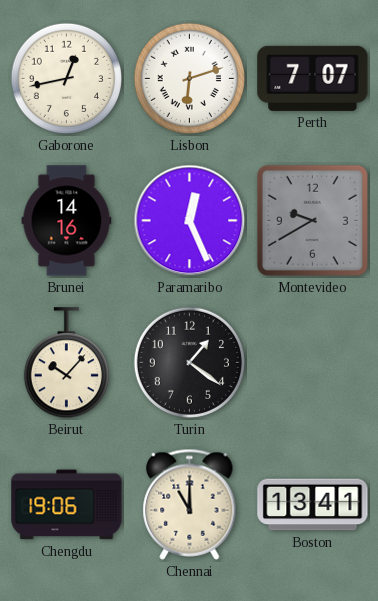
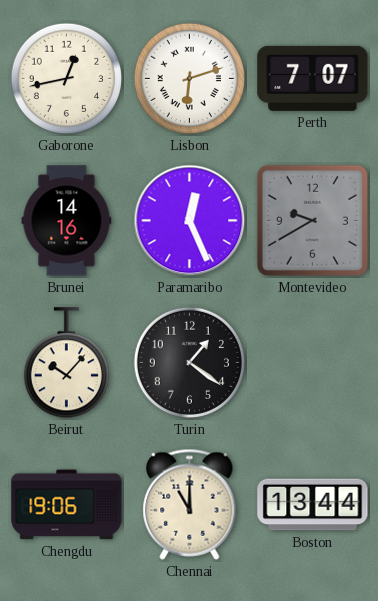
Boston: 13:41 -> 13:44 (313, 505)
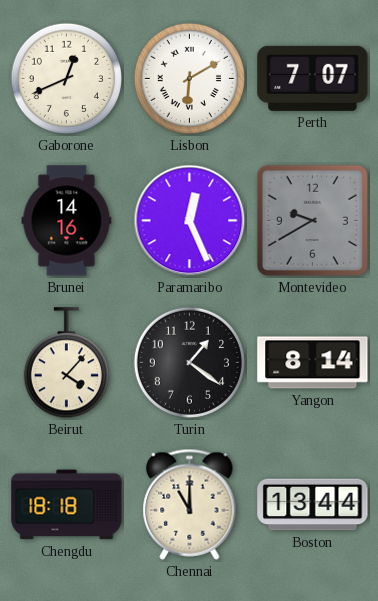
Gaborone: 12:43 -> 12:41 (66, 78)
Lisbon: 6:12 -> 6:10 (189, 78)
Beirut: 10:07 -> 4:07 (66, 363)
Yangon: none -> 8:14 (313, 363)
Chengdu: 19:06 -> 18:18 (67, 505)
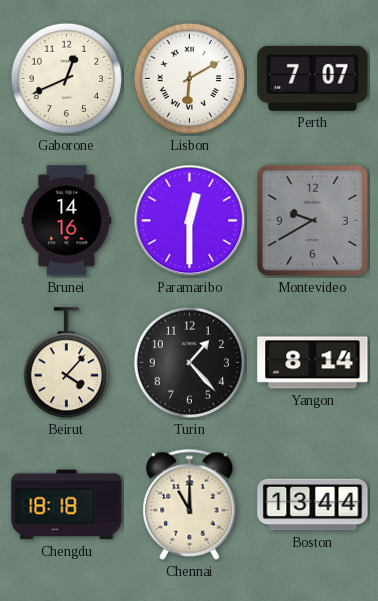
Paramaribo: 12:26 -> 12:30 (190, 221)
Turin: 1:21 -> 1:23 (189, 362)
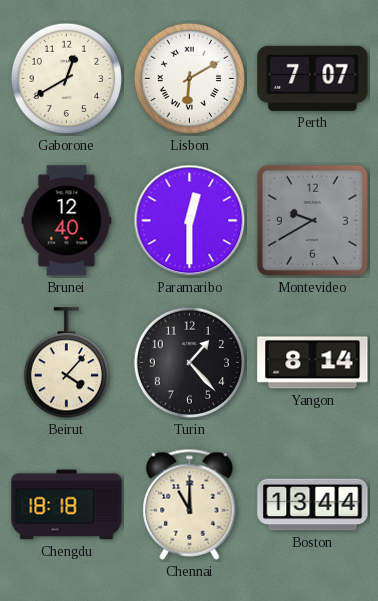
Gaborone: 12:41 -> 12:40 (66, 78)
Brunei: 14:16 -> 12:40 (67, 221)
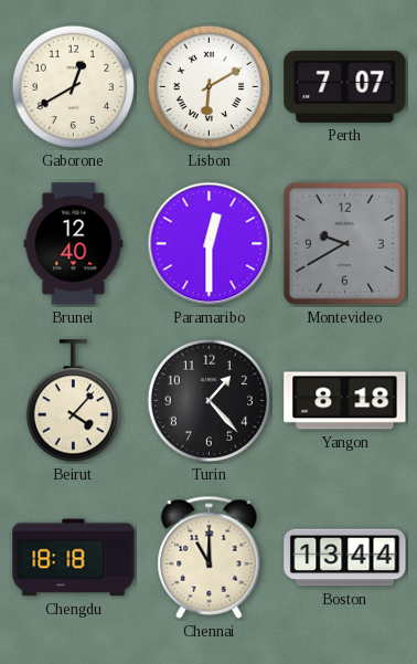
Yangon: 8:14 -> 8:18 (345, 401)
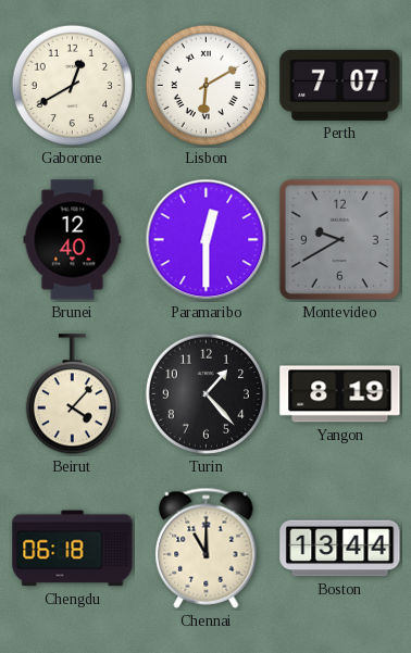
Yangon: 8:18 -> 8:19 (340, 394)
Chengdu: 18:18 -> 06:18 (73, 549)
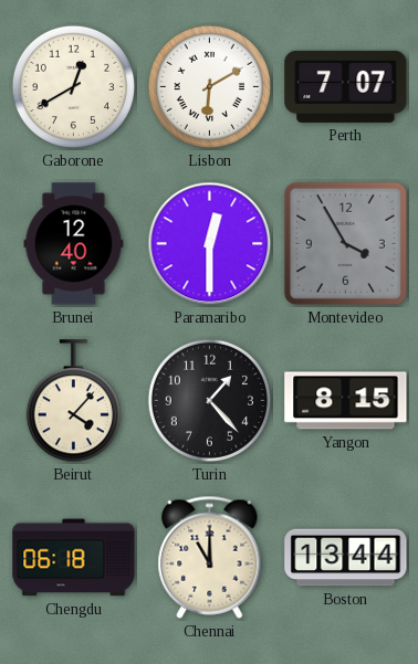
Montevideo: 9:40 -> 3:55 (345, 243)
Yangon: 8:19 -> 8:15 (346, 401)
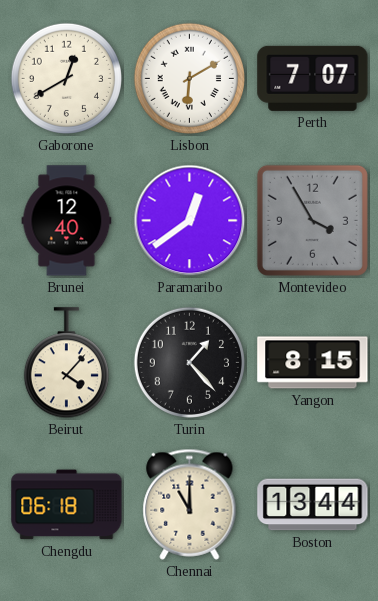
Paramaribo: 12:30 -> 12:39 (190, 221)
